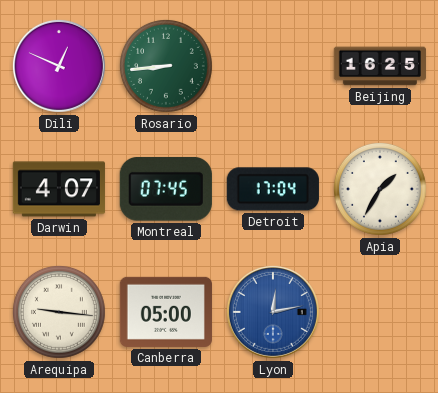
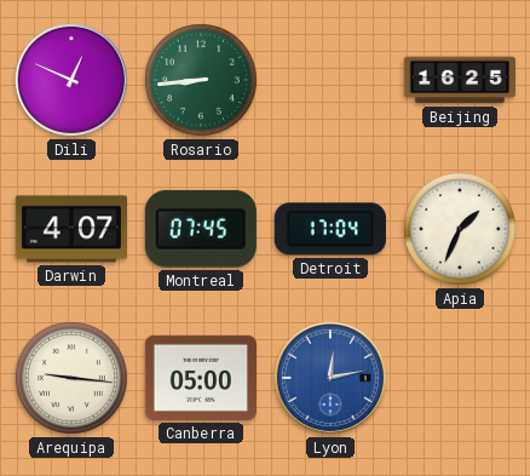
Apia: 1:35 -> 1:34 (460, 229)
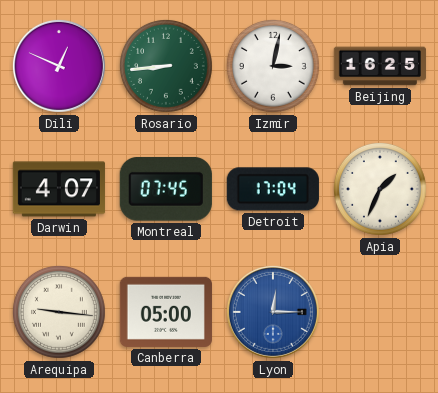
Izmir: none -> 3:02 (273, 66)
Lyon: 12:13 -> 12:15 (273, 312)
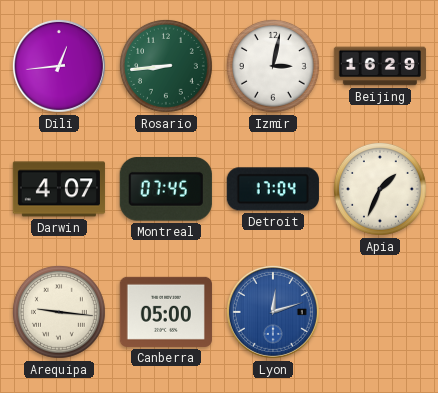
Dili: 12:49 -> 12:44 (59, 66)
Beijing: 16:25 -> 16:29 (380, 66)
Lyon: 12:15 -> 12:12 (273, 312)
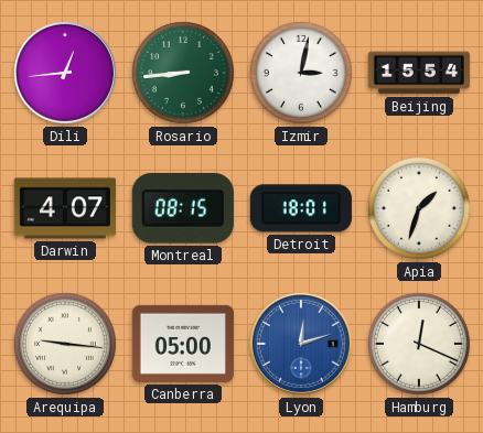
Beijing: 16:29 -> 15:54 (419, 73)
Montreal: 07:45 -> 08:15 (183, 208)
Detroit: 17:04 -> 18:01 (301, 208)
Apia: 1:34 -> 1:33 (419, 208)
Hamburg: none -> 12:19 (419, 344)
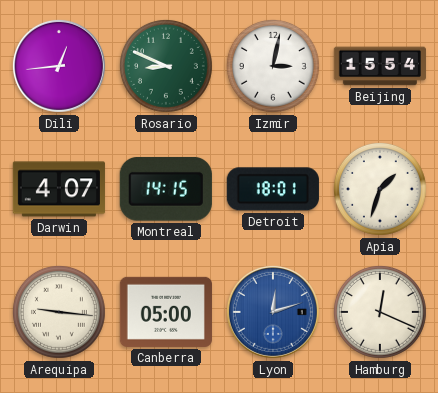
Rosario: 8:44 -> 8:49 (166, 66)
Montreal: 08:15 -> 14:15 (166, 189)
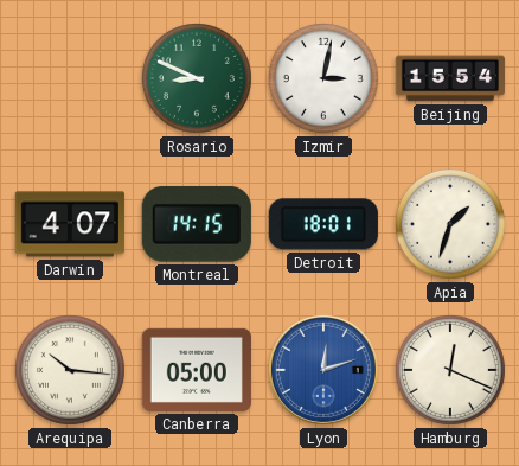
Dili: 12:44 -> none (59, 66)
Arequipa: 9:16 -> 10:16 (70, 370)
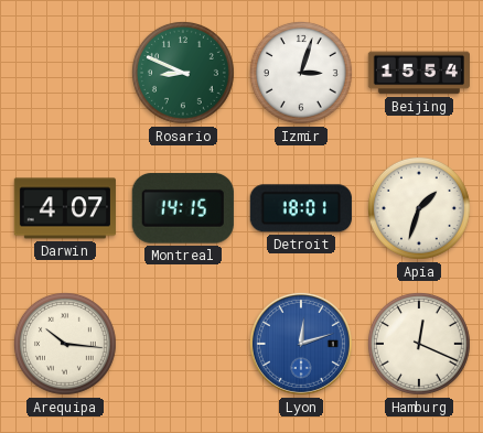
Izmir: 3:02 -> 3:03 (301, 73)
Canberra: 05:00 -> none (197, 370)
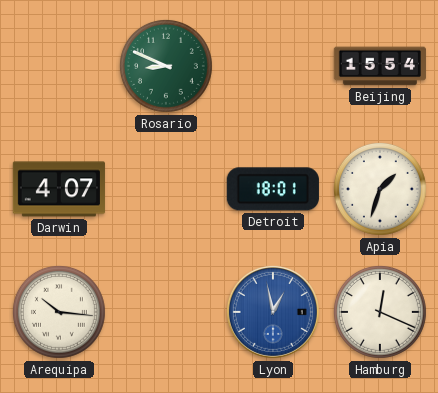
Izmir: 3:03 -> none (301, 73)
Montreal: 14:15 -> none (183, 208)
Lyon: 12:12 -> 12:58 (273, 312)
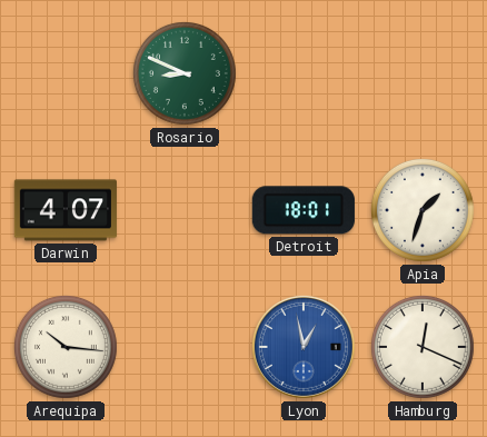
Beijing: 15:54 -> none (380, 66)
